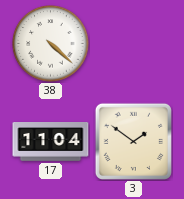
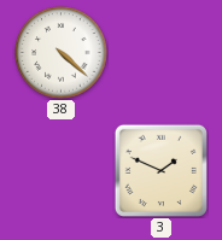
17: 11:04 -> none (51, 142)
3: 1:51 -> 1:49 (160, 170)
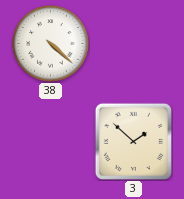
3: 1:49 -> 1:52 (133, 141)
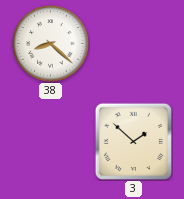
38: 4:22 -> 8:22 (51, 44)
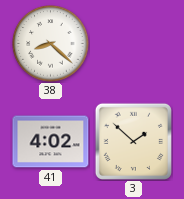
41: none -> 4:02 (51, 142)
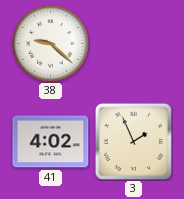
38: 8:22 -> 9:22 (51, 44)
3: 1:52 -> 1:56 (133, 141)
